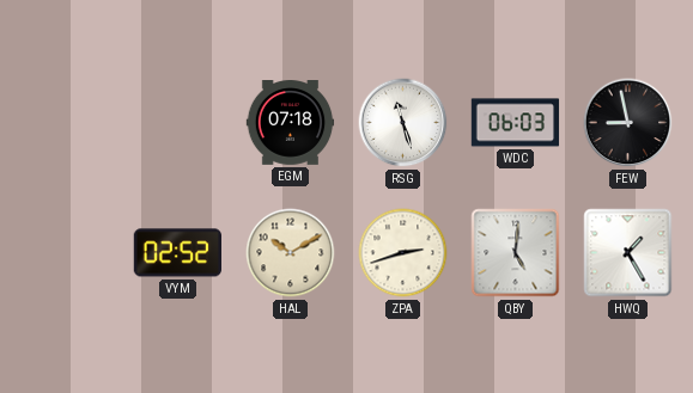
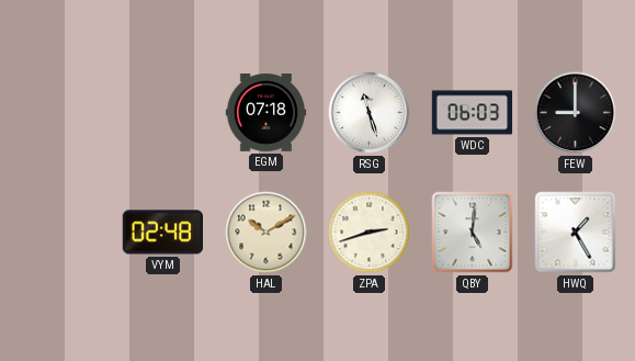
FEW: 8:58 -> 9:00 (576, 113)
VYM: 02:52 -> 02:48 (162, 233)
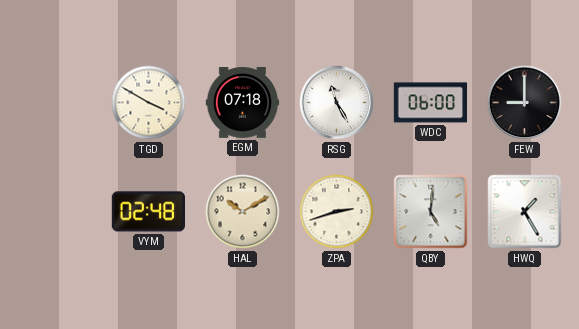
TGD: none -> 3:50 (149, 103)
RSG: 11:27 -> 11:25 (337, 103)
WDC: 06:03 -> 06:00 (431, 103)
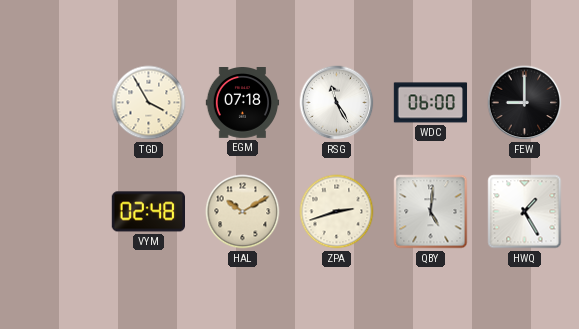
TGD: 3:50 -> 3:55 (149, 103)
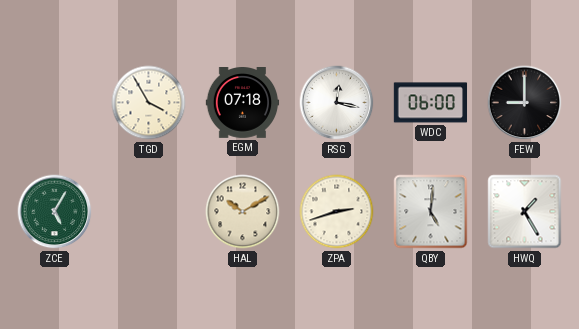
RSG: 11:25 -> 12:17 (337, 103)
ZCE: none -> 5:05 (55, 212)
VYM: 02:48 -> none (148, 212)
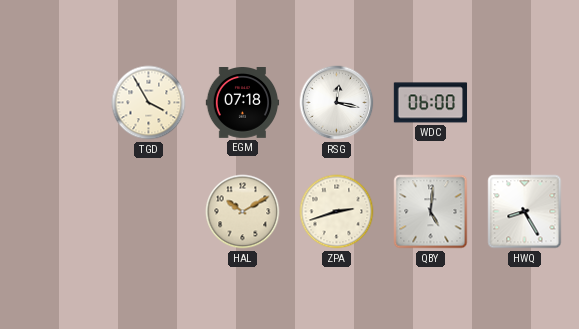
FEW: 9:00 -> none (525, 103)
ZCE: 5:05 -> none (55, 212)
HWQ: 1:25 -> 8:25 (525, 212)
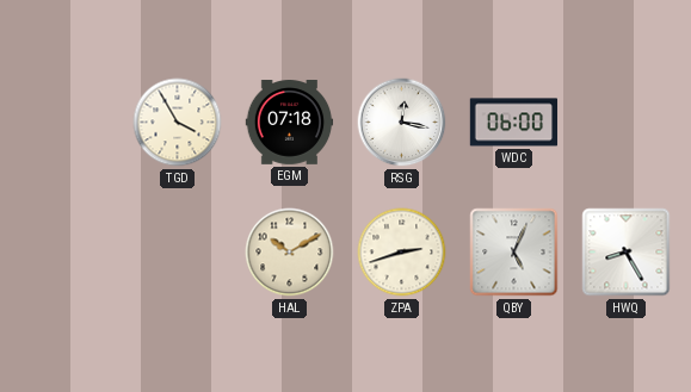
QBY: 5:01 -> 5:04 (514, 253)
